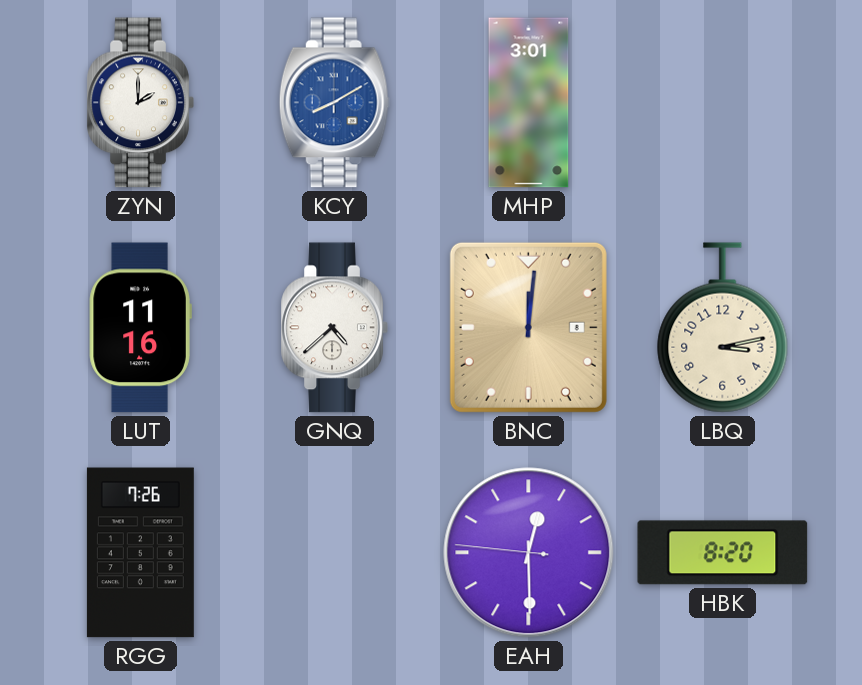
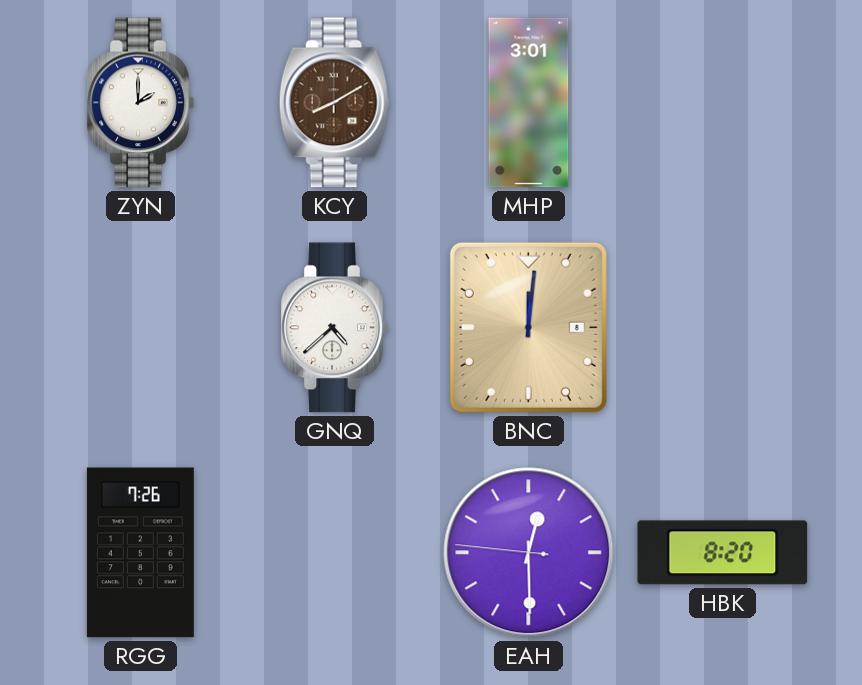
KCY dial: blue -> brown (334, 103)
LUT: 11:16 -> none (140, 328)
LBQ: 3:13 -> none (723, 328)
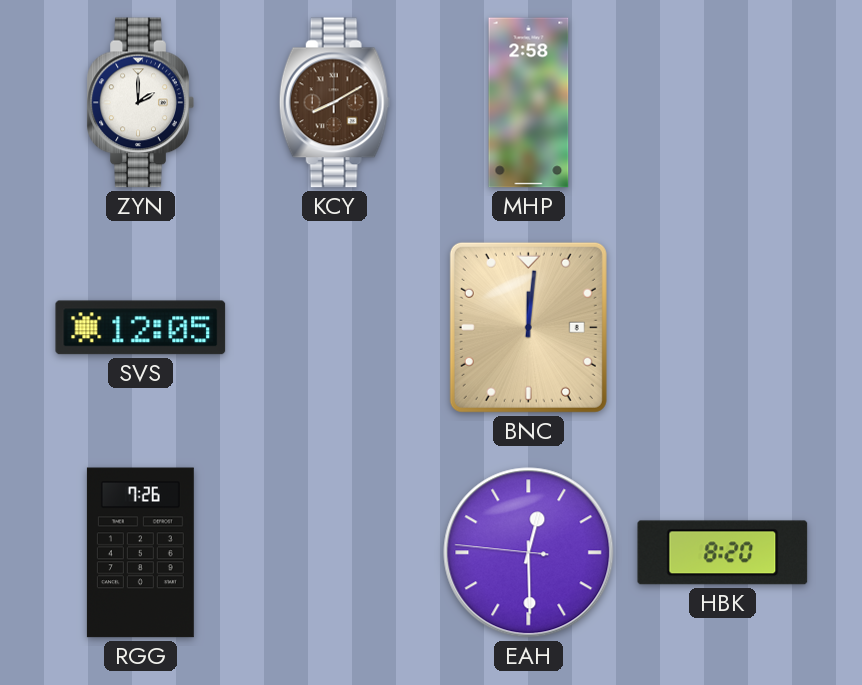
MHP: 3:01 -> 2:58 (529, 103)
SVS: none -> 12:05 (141, 328)
GNQ: 4:38 -> none (334, 328)
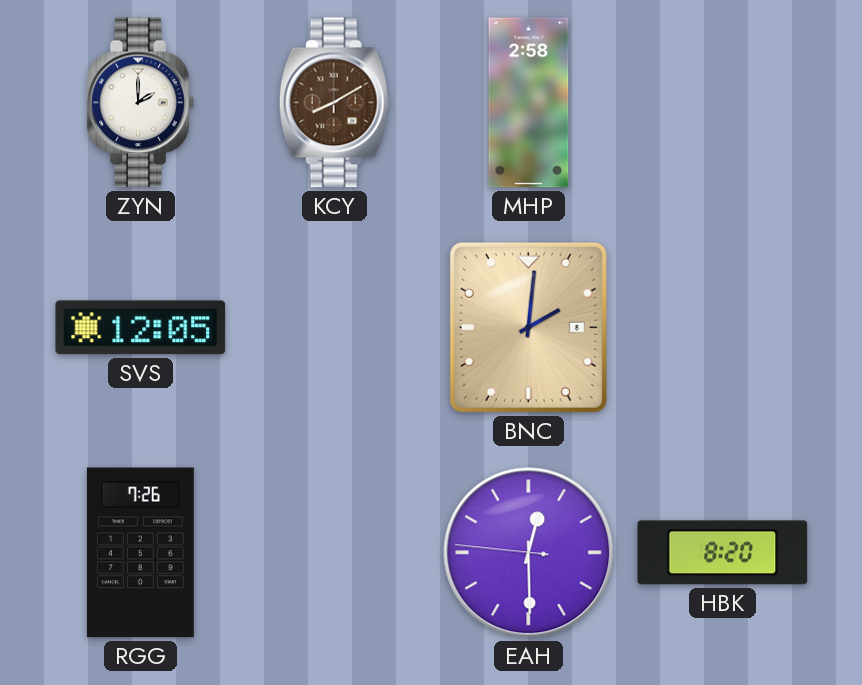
BNC: 12:01 -> 2:01 (528, 327)
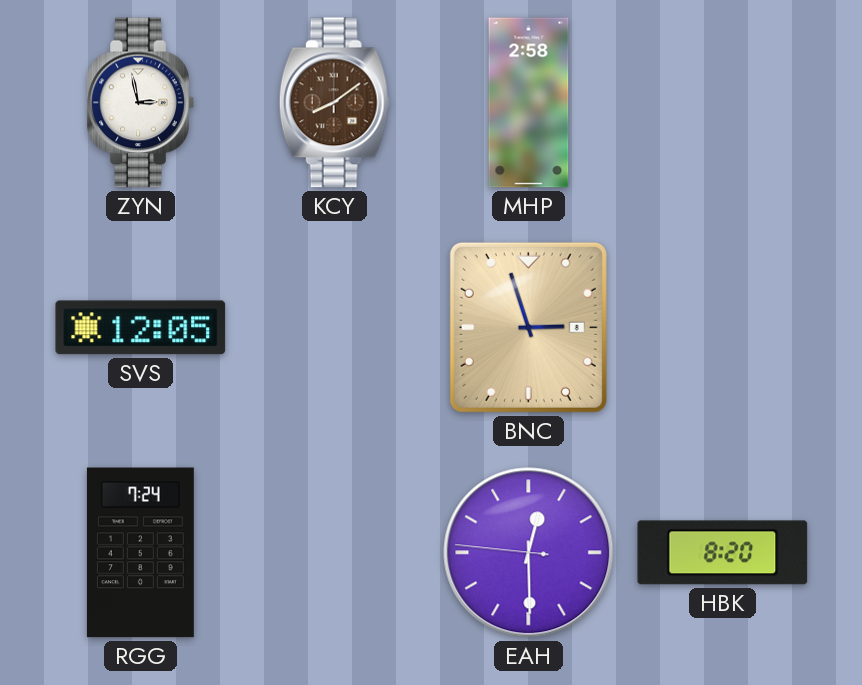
ZYN: 2:00 -> 2:58 (140, 103)
KCY: 8:10 -> 8:09 (334, 103)
BNC: 2:01 -> 2:57 (528, 327)
RGG: 7:26 -> 7:24 (140, 553)
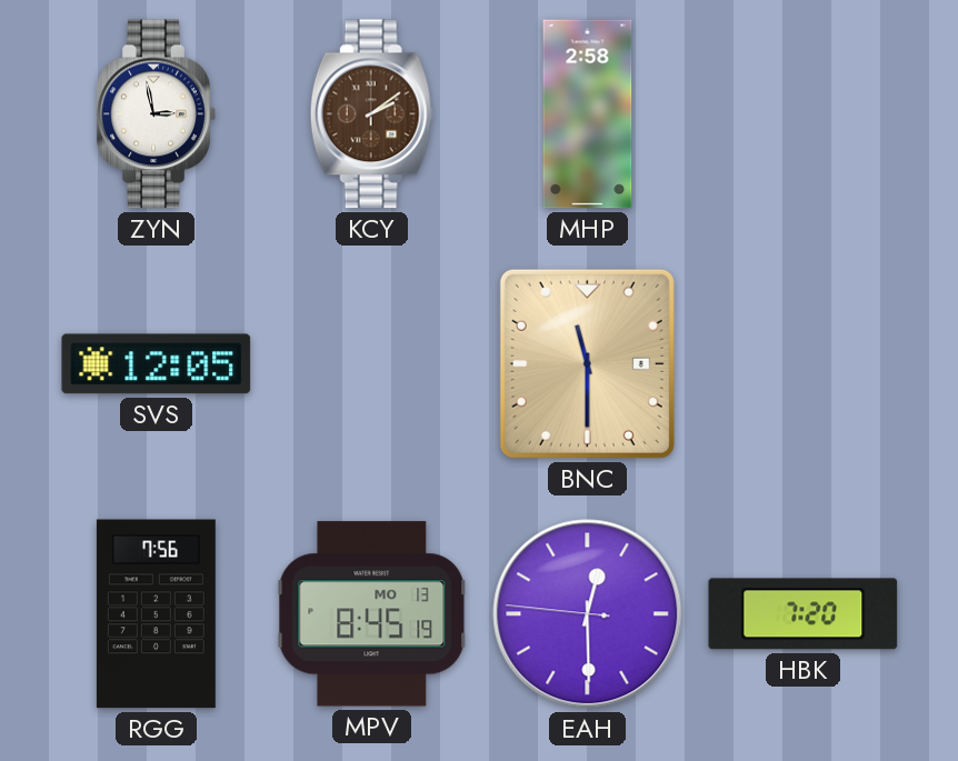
KCY: 8:09 -> 2:09 (371, 114)
BNC: 2:57 -> 11:30 (587, 363)
RGG: 7:24 -> 7:56 (156, 614)
MPV: none -> 8:45 (372, 614)
HBK: 8:20 -> 7:20 (804, 614)
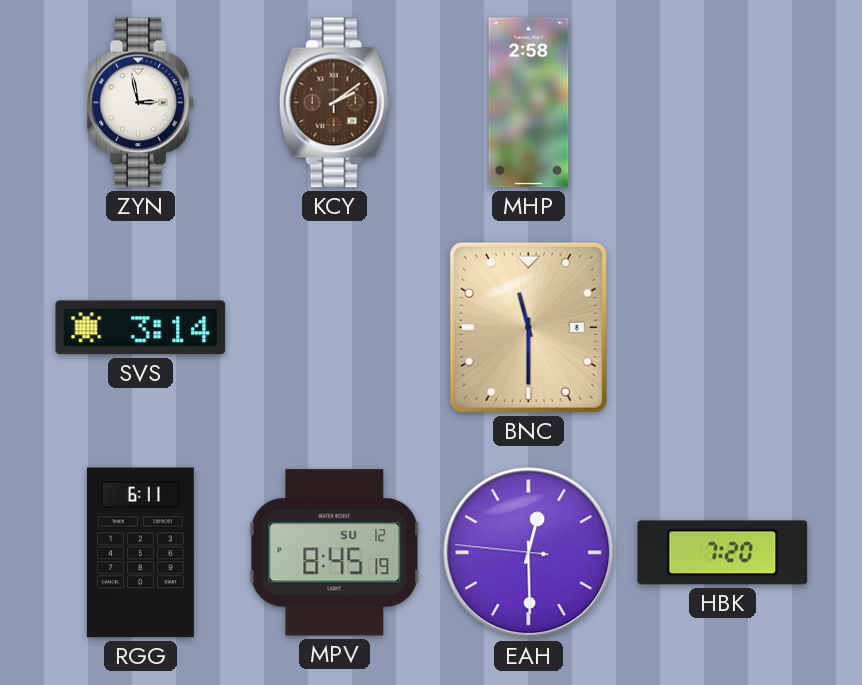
SVS: 12:05 -> 3:14 (141, 328)
RGG: 7:56 -> 6:11 (140, 553)
MPV date: MO 13 -> SU 12 (335, 553)
